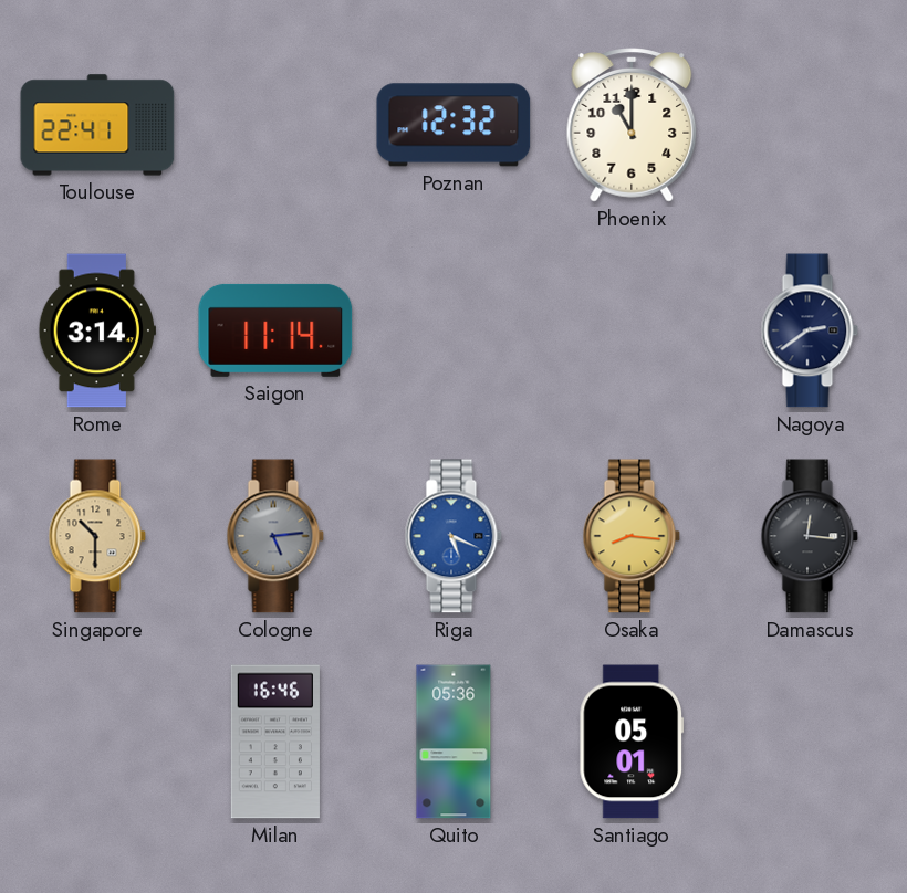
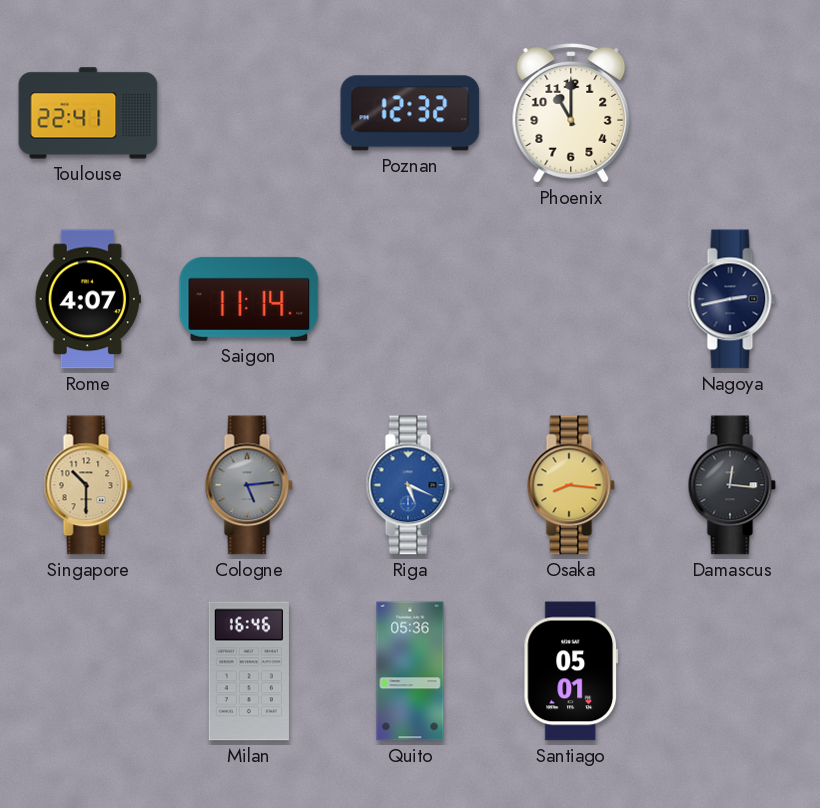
Rome: 3:14 -> 4:07 (88, 299)
Nagoya: 2:39 -> 2:43 (732, 299)
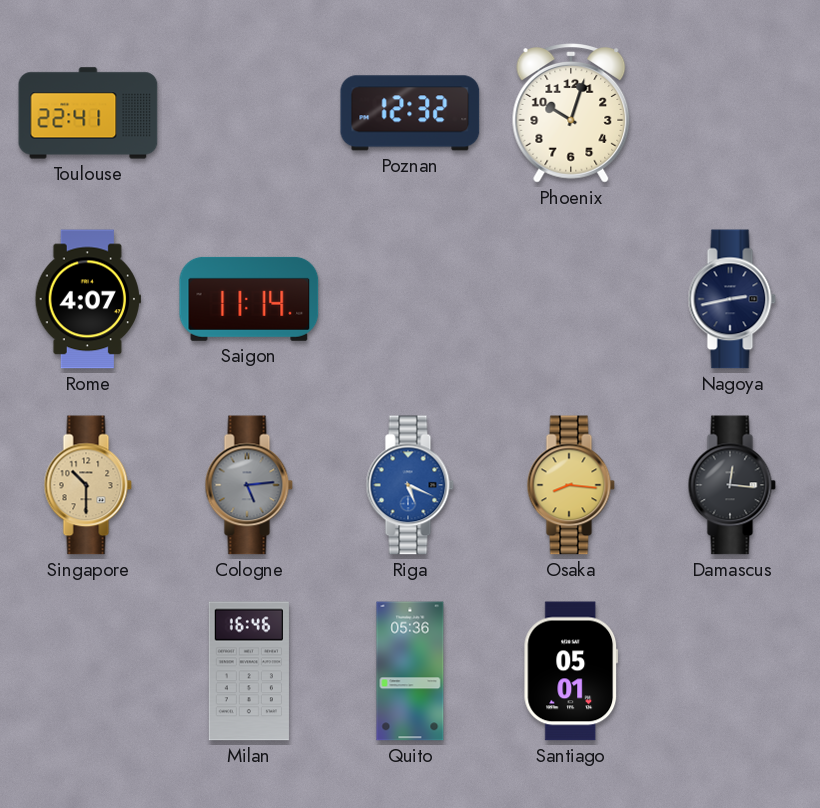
Phoenix: 11:00 -> 10:03 (571, 113)
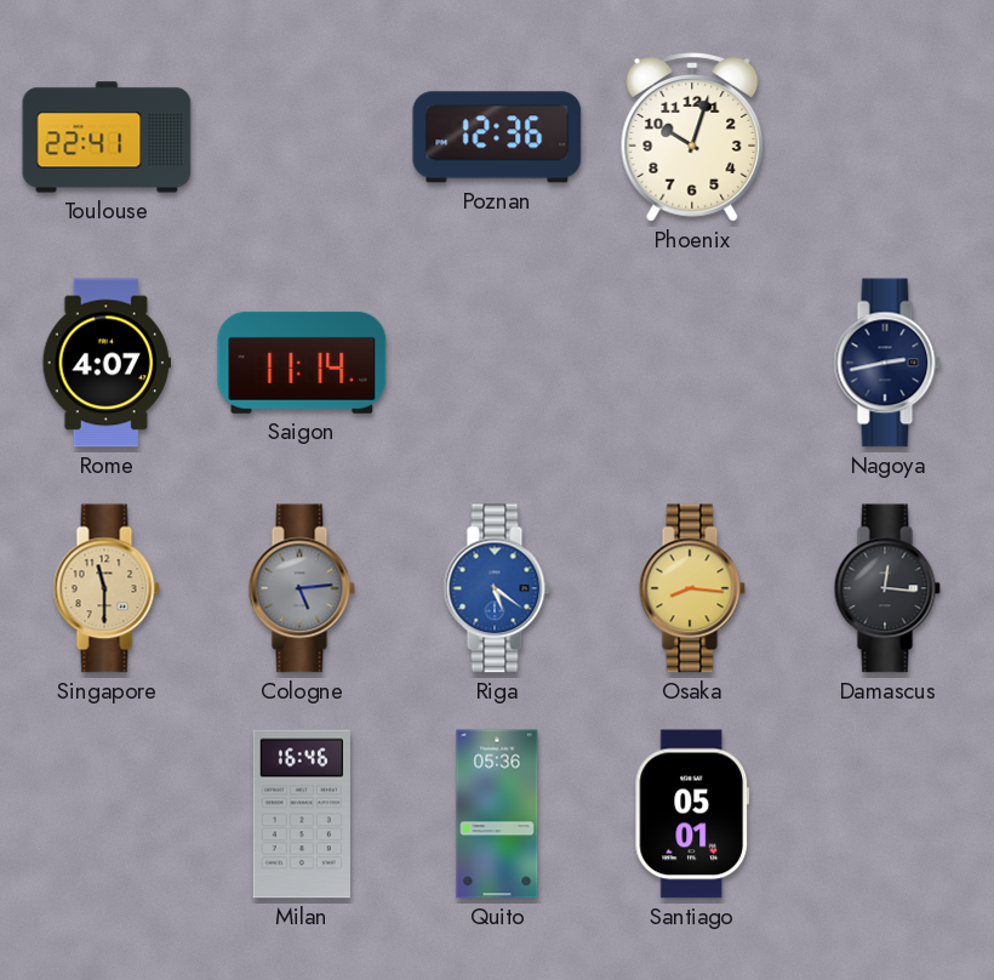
Poznan: 12:32 -> 12:36 (497, 137)
Singapore: 10:30 -> 11:30 (107, 588)
Riga: 5:19 -> 5:21 (497, 588)
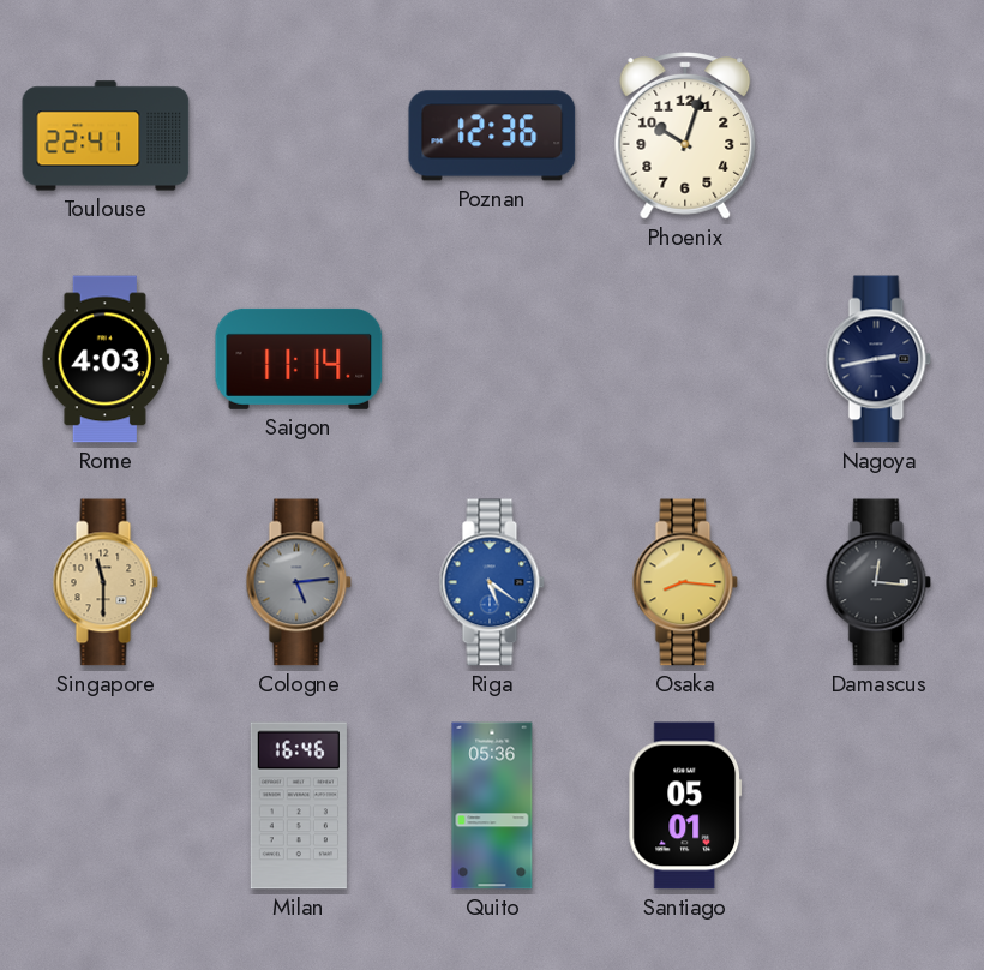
Rome: 4:07 -> 4:03 (106, 359)
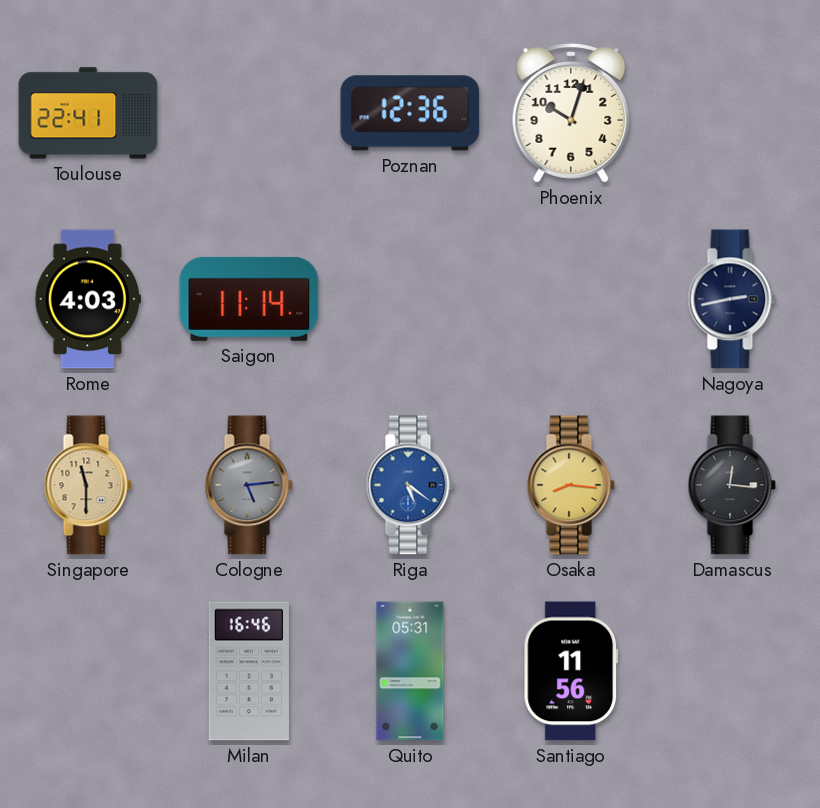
Quito: 05:36 -> 05:31 (410, 671)
Santiago: 05:01 -> 11:56 (571, 671)
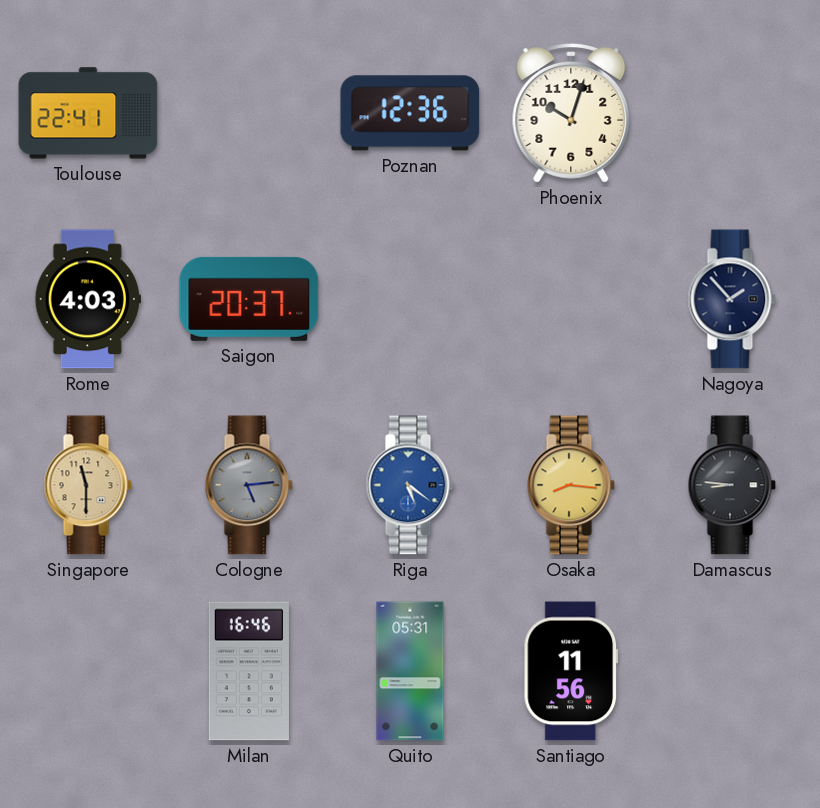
Saigon: 11:14 -> 20:37 (249, 299)
Nagoya: 2:43 -> 1:53 (732, 299)
Damascus: 12:16 -> 8:46 (732, 485)
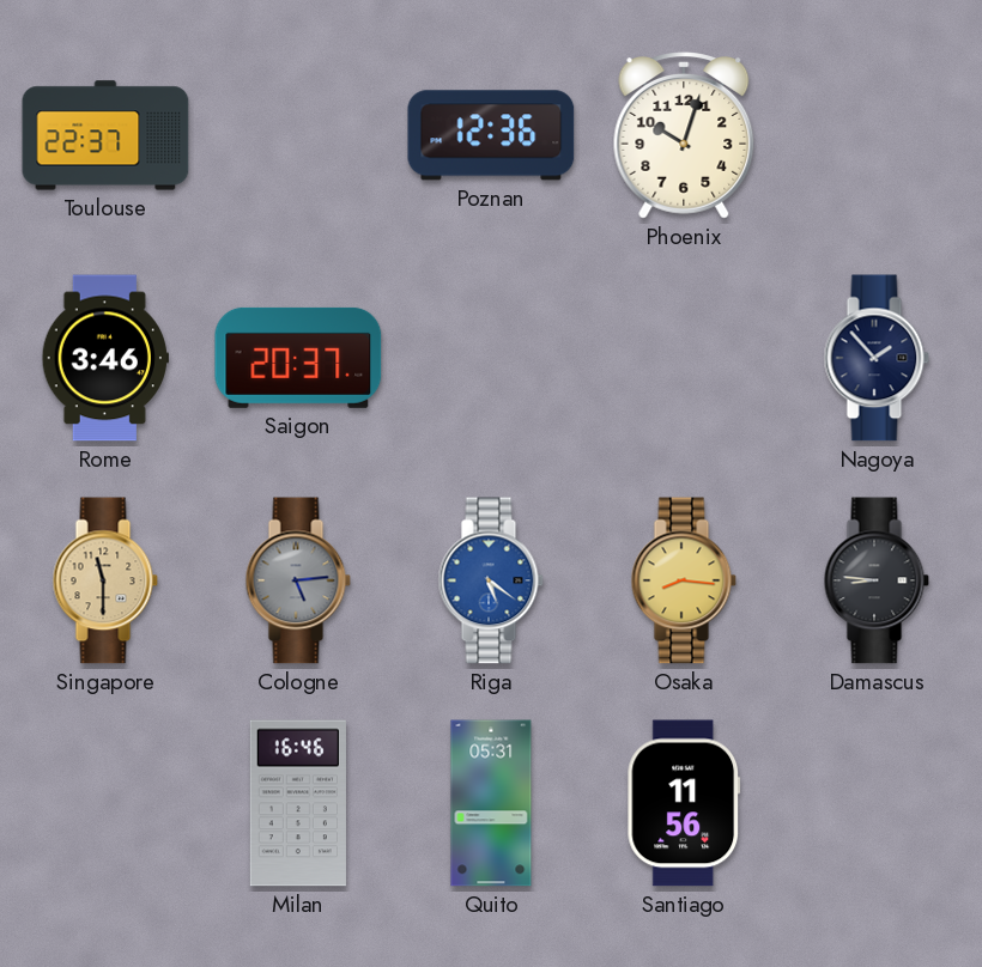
Toulouse: 22:41 -> 22:37 (105, 135)
Rome: 4:03 -> 3:46 (105, 358)
